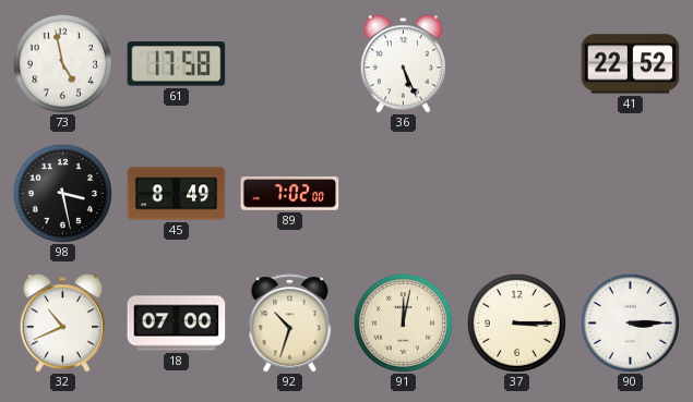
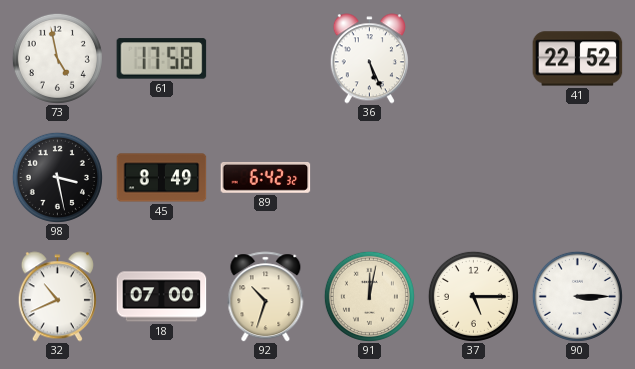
89: 7:02 -> 6:42 (266, 177)
37: 3:15 -> 5:15 (473, 296)
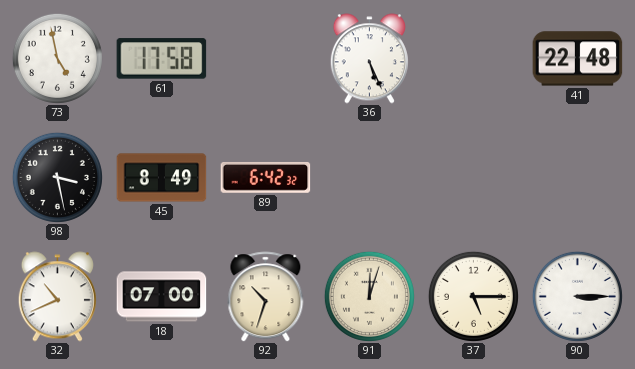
41: 22:52 -> 22:48 (578, 59)
91: 12:02 -> 12:03 (369, 296)
